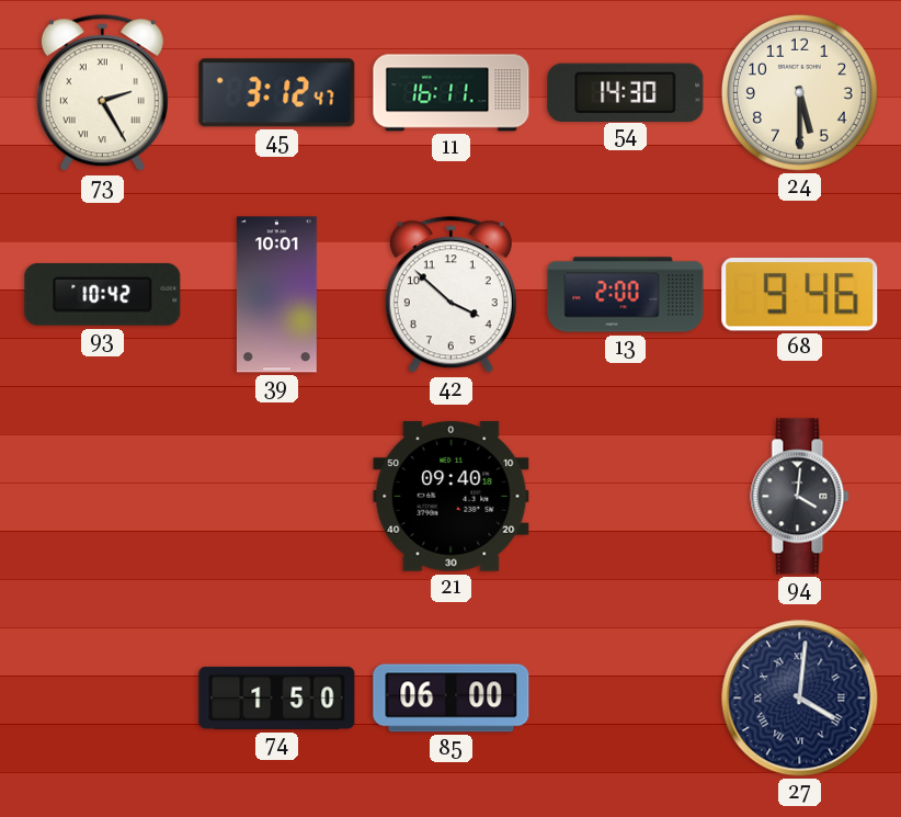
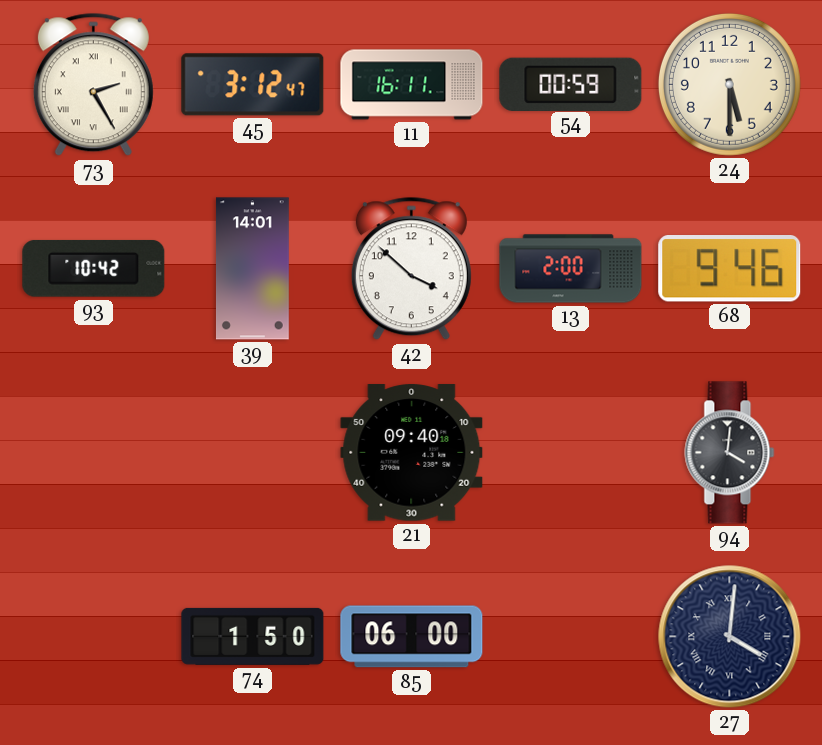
54: 14:30 -> 00:59 (571, 84)
39: 10:01 -> 14:01 (252, 269)
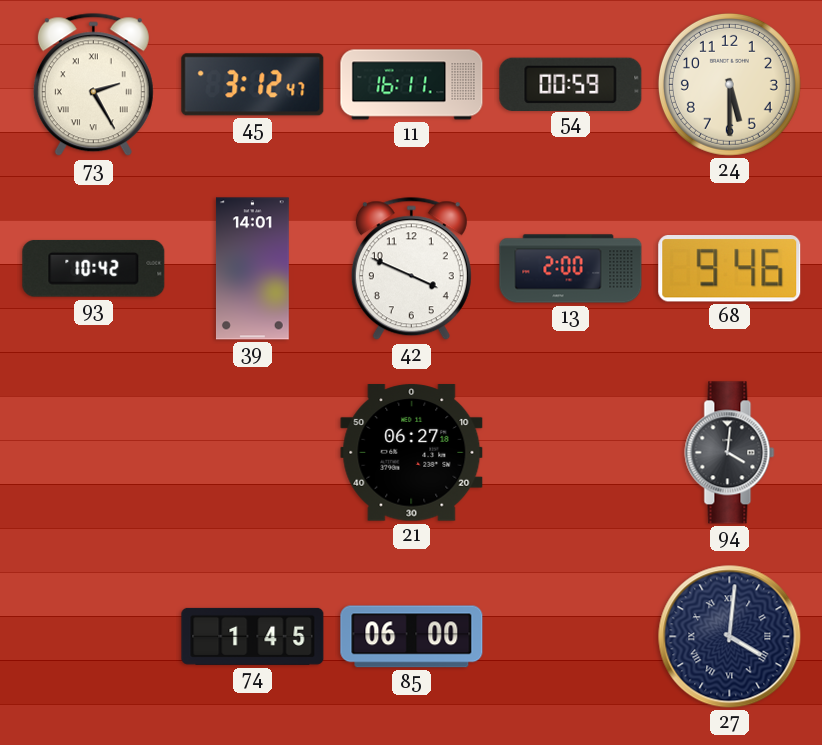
42: 3:52 -> 3:49 (411, 269)
21: 09:40 -> 06:27 (412, 453)
74: 1:50 -> 1:45 (253, 636)
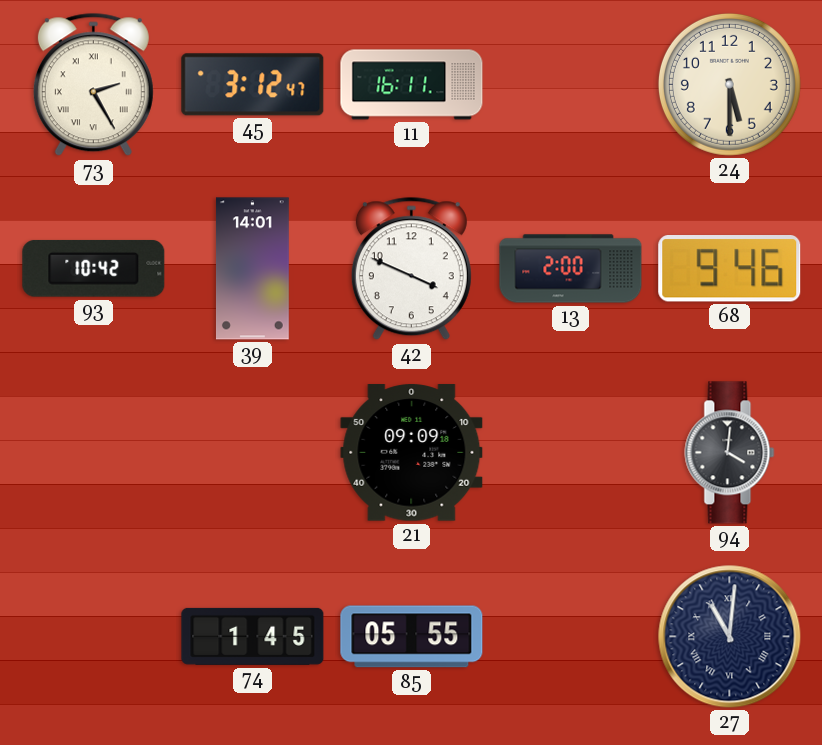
54: 00:59 -> none (571, 84)
21: 06:27 -> 09:09 (412, 453)
85: 06:00 -> 05:55 (412, 637)
27: 4:01 -> 11:01 (730, 637)
